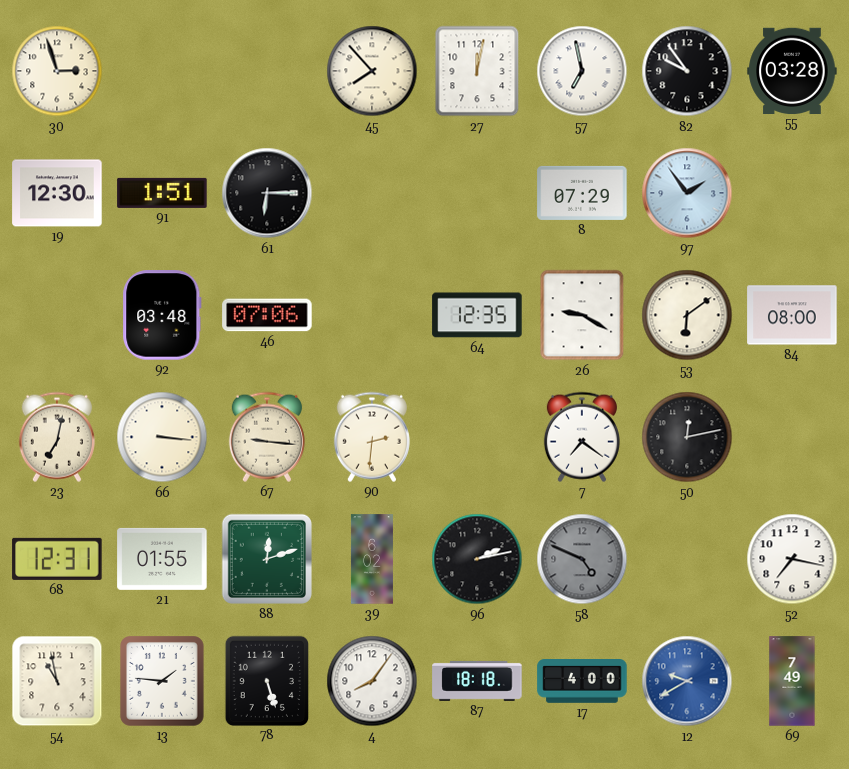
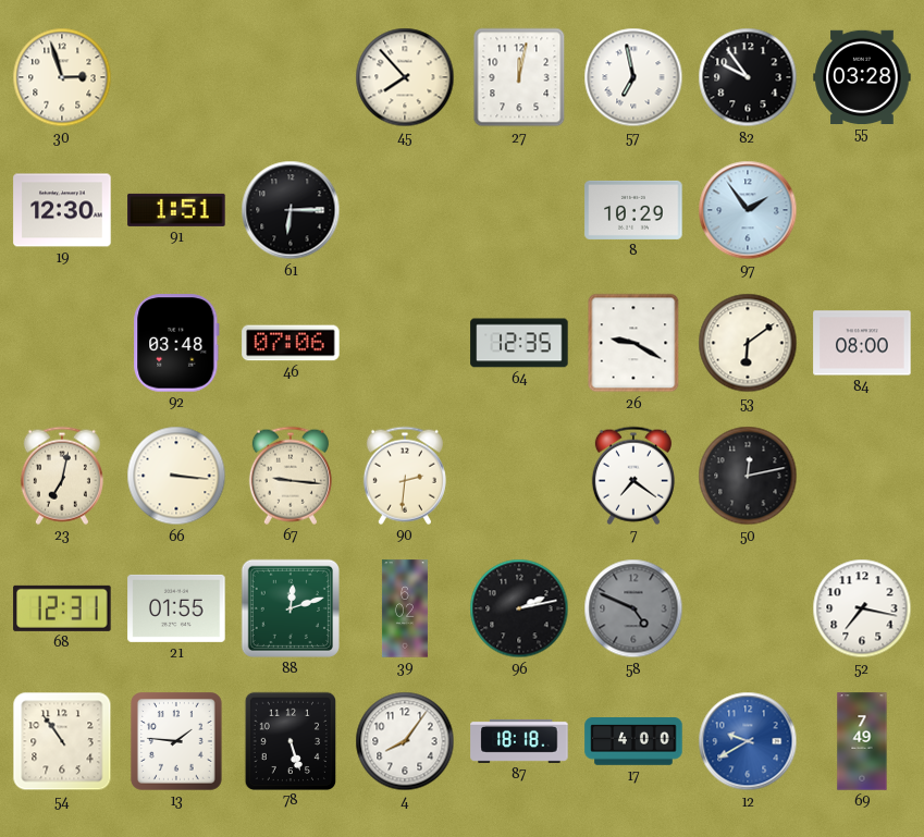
8: 07:29 -> 10:29 (633, 210)
54: 10:58 -> 10:54 (62, 741)
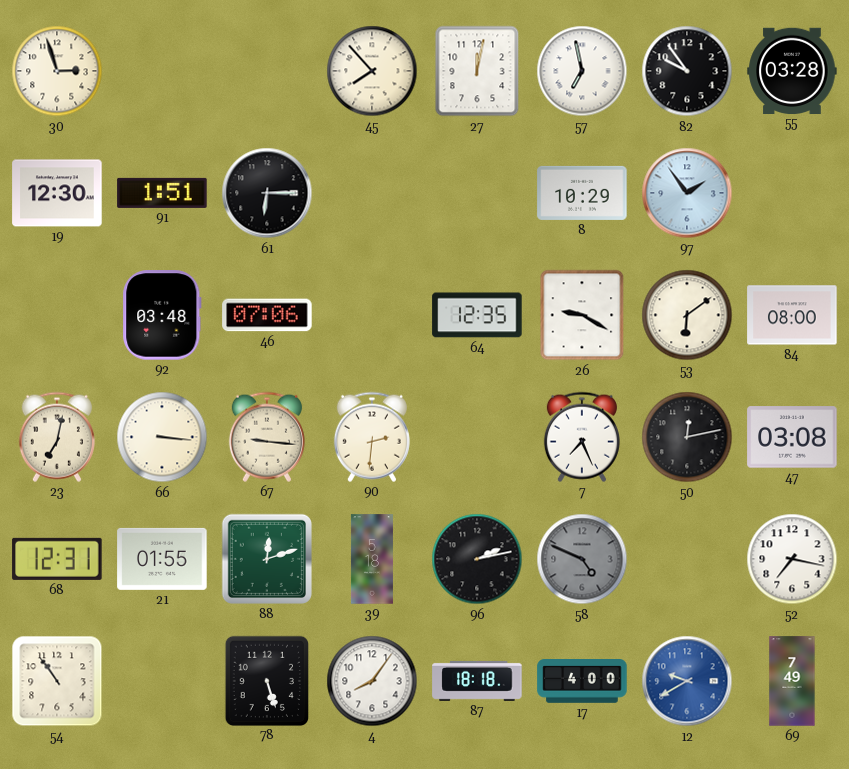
7: 7:21 -> 7:26 (582, 437)
47: none -> 03:08 (792, 437)
39: 6:02 -> 5:18 (372, 559)
13: 1:46 -> none (177, 742)
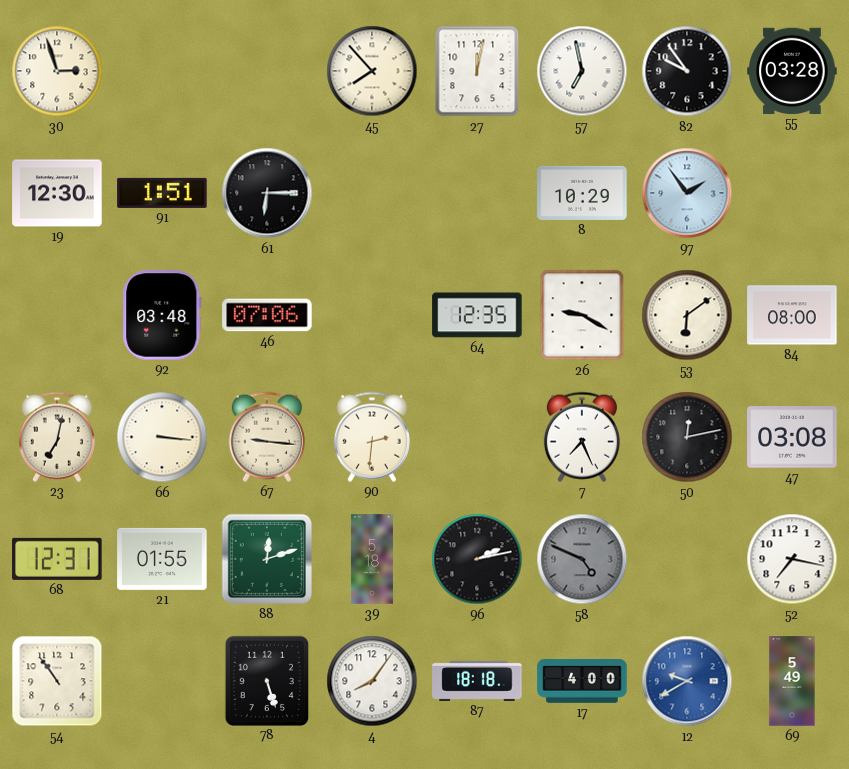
69: 7:49 -> 5:49 (792, 681)
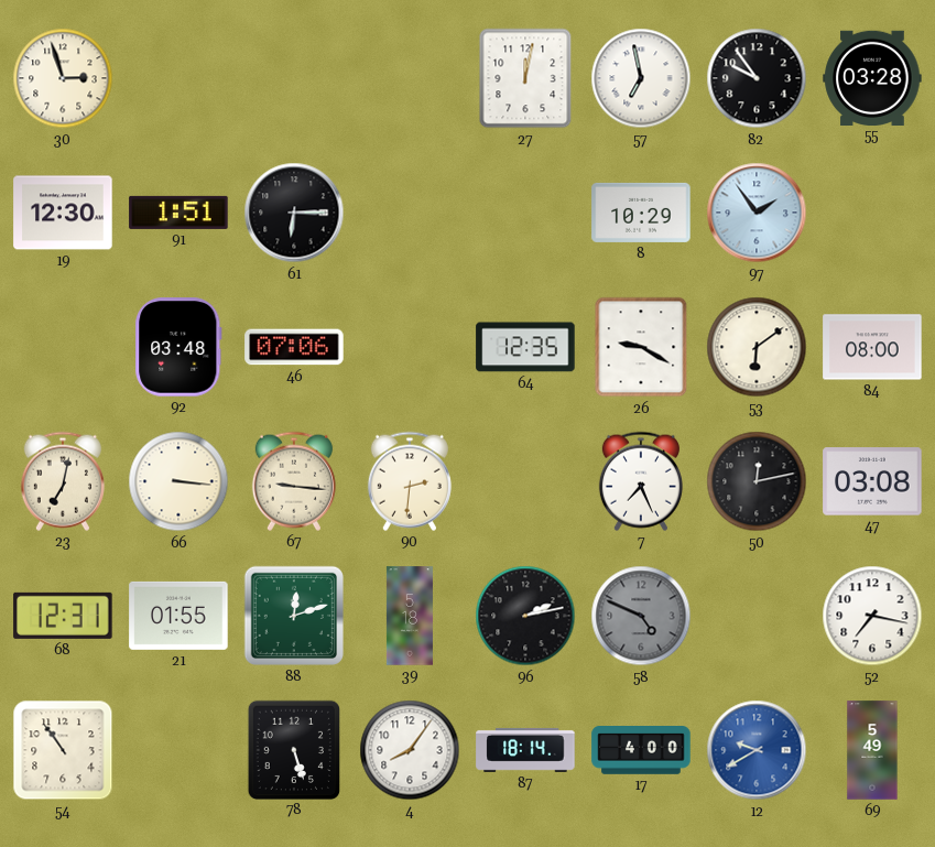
45: 7:53 -> none (372, 71)
87: 18:18 -> 18:14 (525, 750)
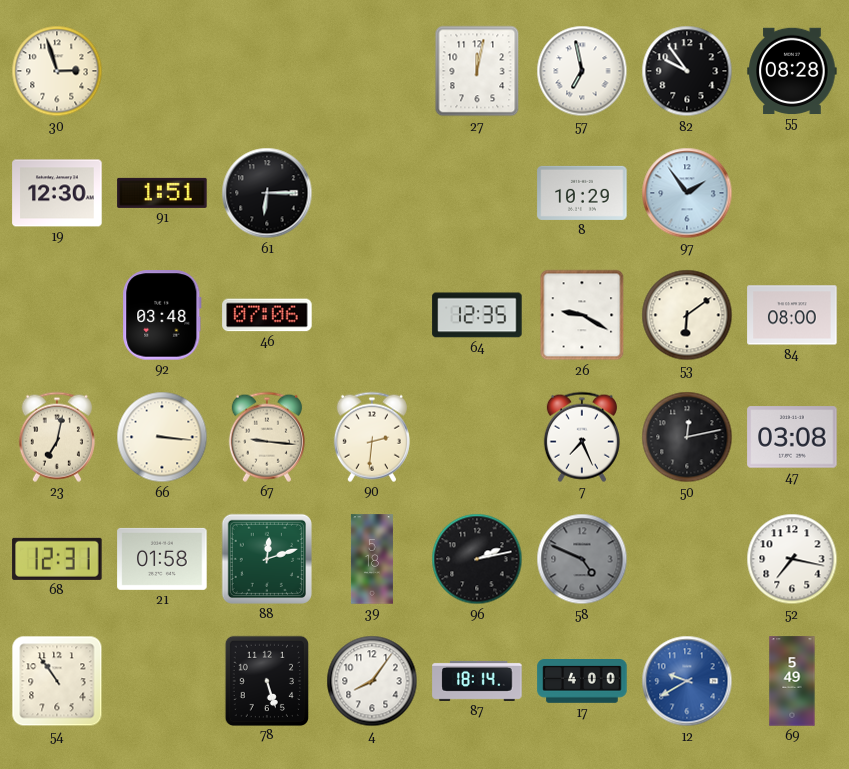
55: 03:28 -> 08:28 (792, 70)
21: 01:55 -> 01:58 (162, 559)
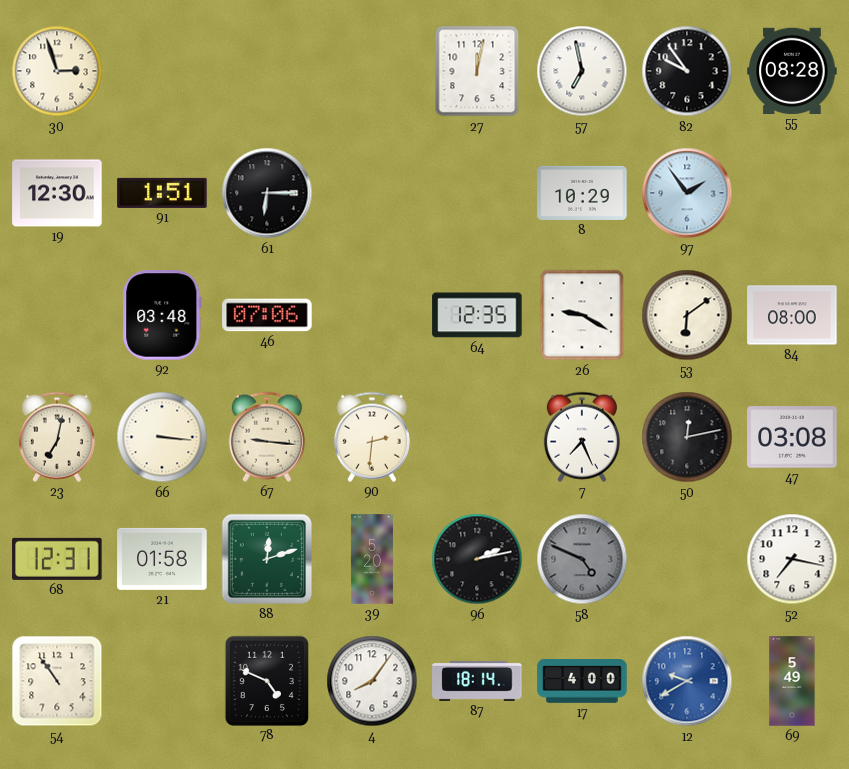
39: 5:18 -> 5:20 (372, 559)
78: 5:27 -> 4:49 (266, 680)
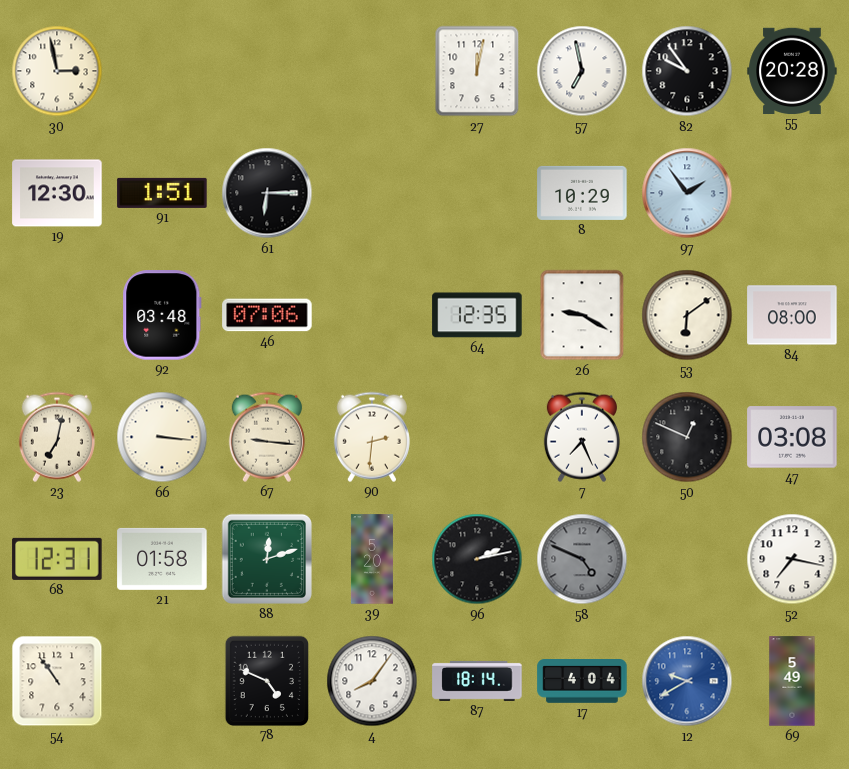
30: 2:57 -> 2:58 (57, 71)
55: 08:28 -> 20:28 (792, 70)
50: 12:13 -> 12:49 (687, 437)
17: 4:00 -> 4:04 (582, 682)
